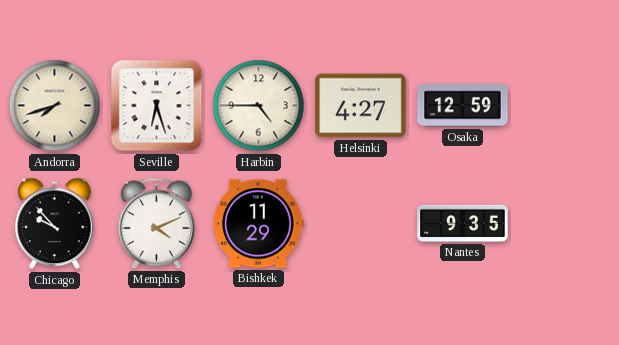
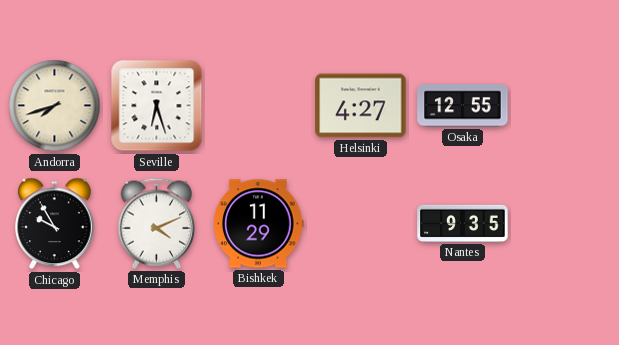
Harbin: 4:45 -> none (259, 106)
Osaka: 12:59 -> 12:55 (463, 106)
Chicago: 9:53 -> 9:55 (55, 224)
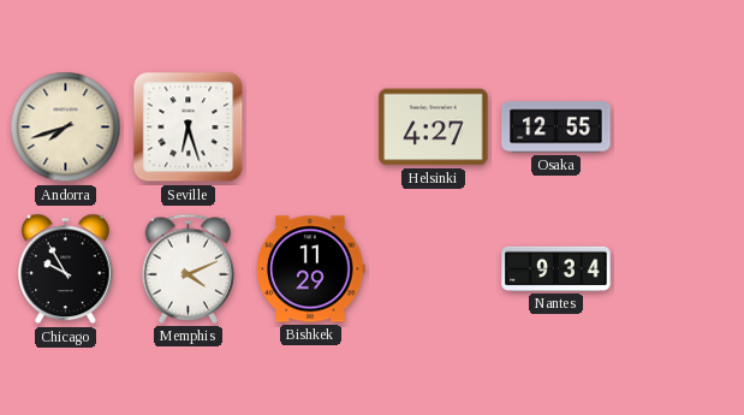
Nantes: 9:35 -> 9:34 (556, 268)
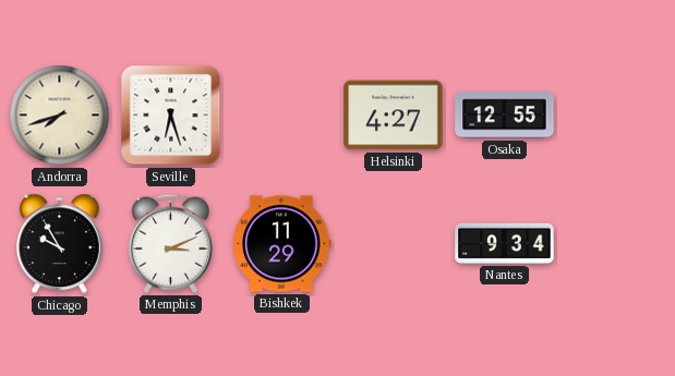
Memphis: 4:11 -> 3:11 (170, 243)
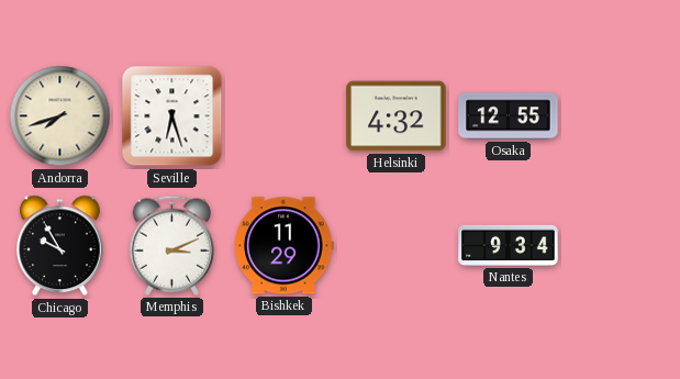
Helsinki: 4:27 -> 4:32 (397, 116)
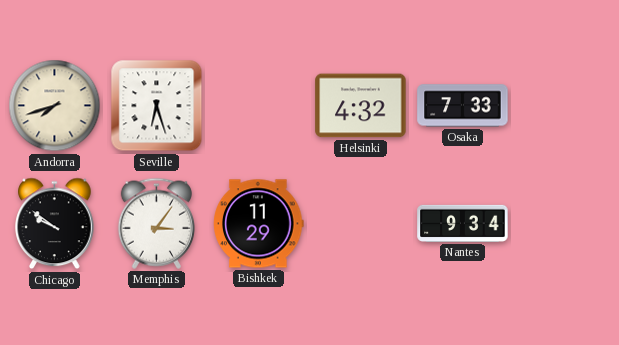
Osaka: 12:55 -> 7:33 (463, 106)
Chicago: 9:55 -> 9:51 (55, 224)
Memphis: 3:11 -> 3:06 (156, 223)
